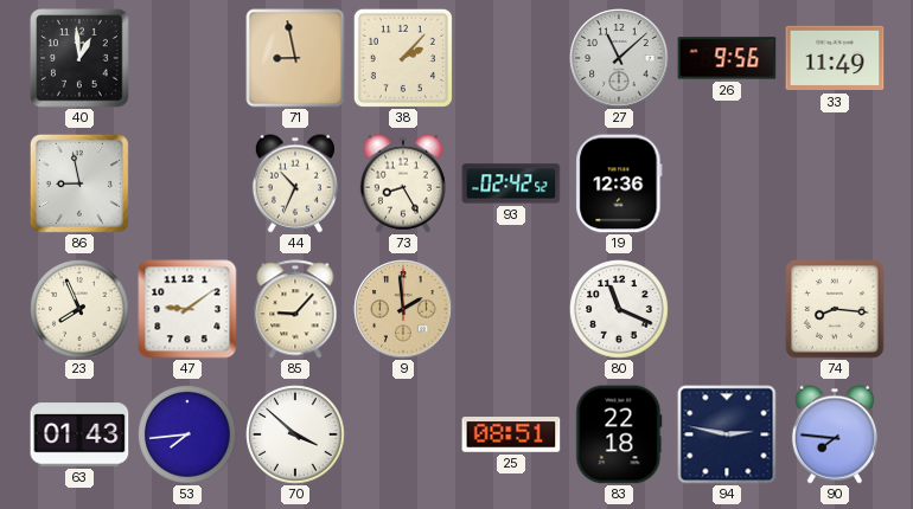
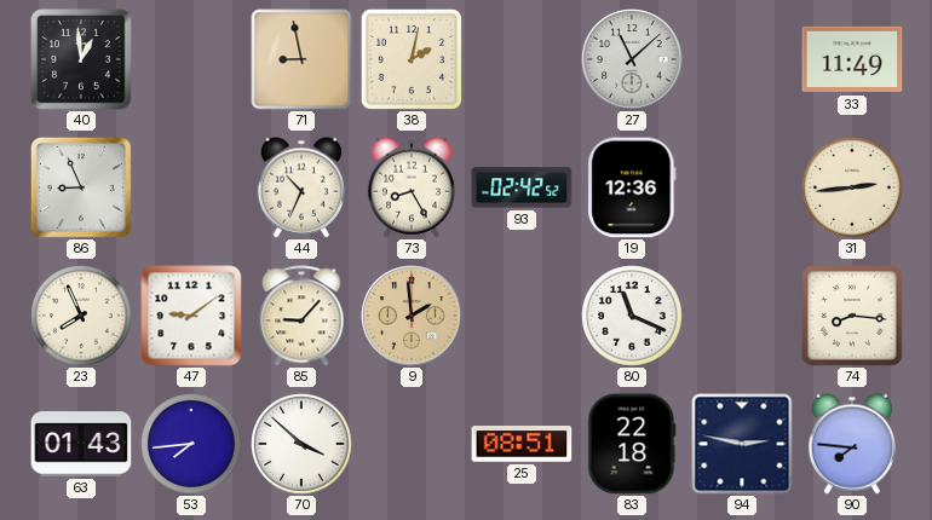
38: 2:07 -> 2:02 (412, 59)
26: 9:56 -> none (727, 58)
86: 8:58 -> 8:56 (81, 187)
31: none -> 2:44 (852, 187)
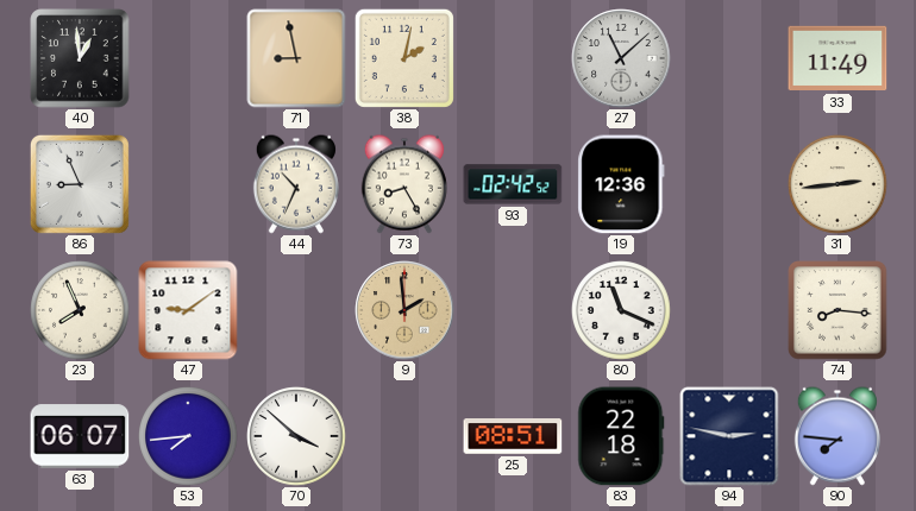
85: 9:07 -> none (301, 316)
63: 01:43 -> 06:07 (80, 436)
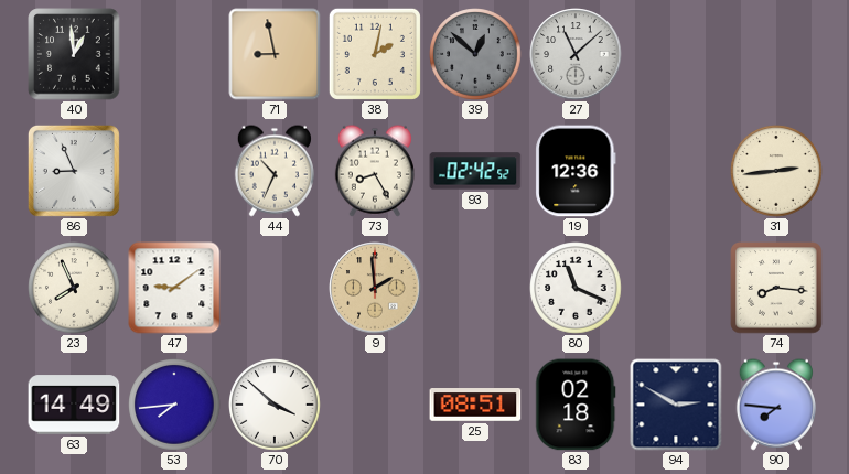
39: none -> 12:52 (475, 54)
33: 11:49 -> none (837, 58)
63: 06:07 -> 14:49 (74, 405)
83: 22:18 -> 02:18 (576, 405)
94: 2:47 -> 2:50 (676, 405)
